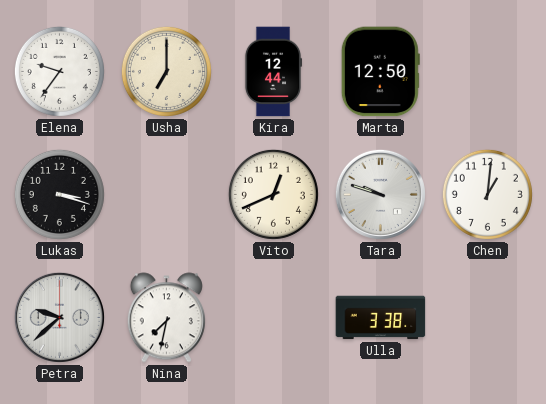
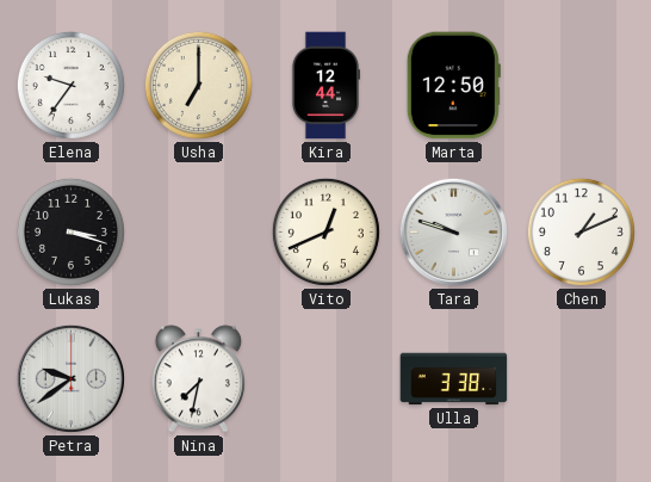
Chen: 1:01 -> 1:11 (581, 231)
Petra: 9:38 -> 9:39 (70, 378)
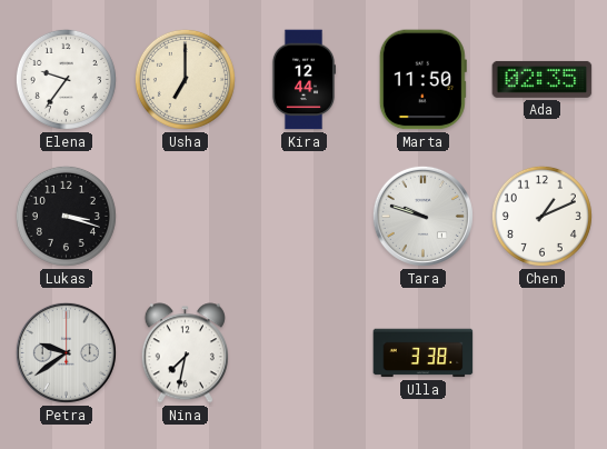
Marta: 12:50 -> 11:50 (422, 80)
Ada: none -> 02:35 (543, 79)
Vito: 12:41 -> none (325, 231)
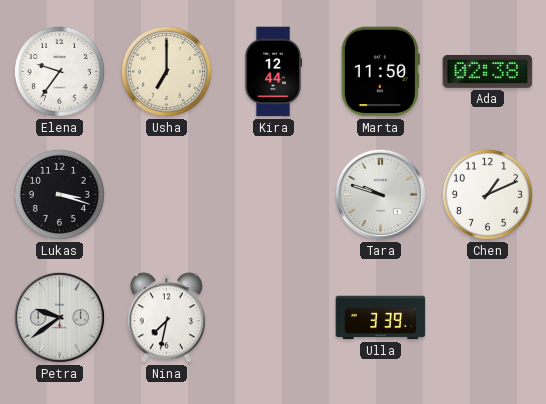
Ada: 02:35 -> 02:38 (488, 71)
Ulla: 3:38 -> 3:39 (381, 318)
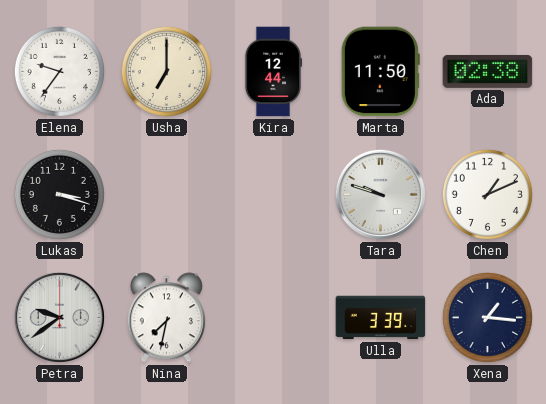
Xena: none -> 1:16 (487, 317)
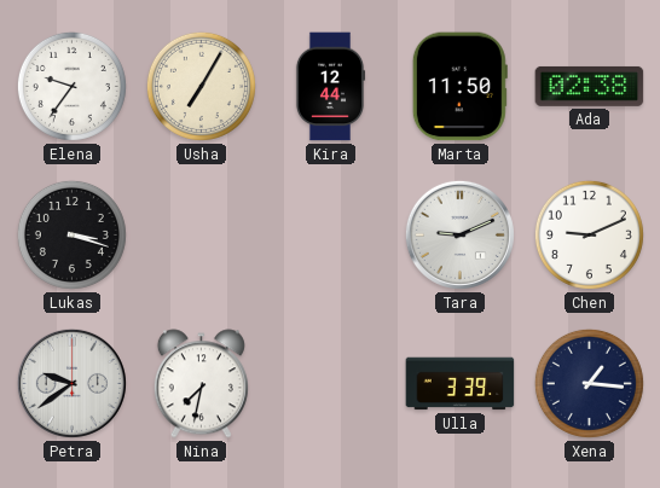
Usha: 7:00 -> 7:05 (201, 86)
Tara: 9:48 -> 9:11 (459, 234)
Chen: 1:11 -> 9:11 (589, 234)
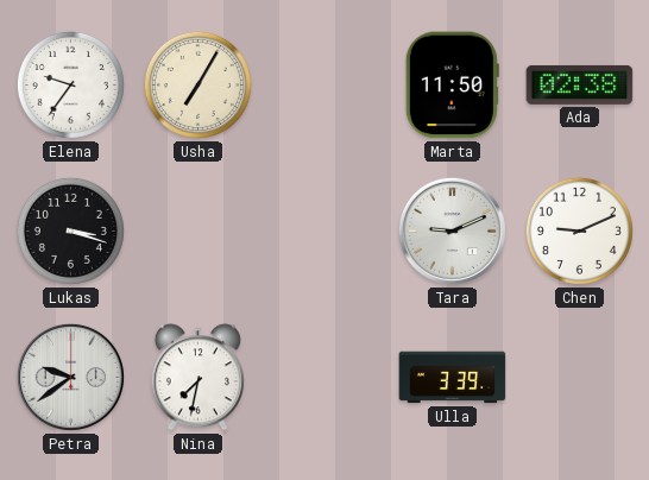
Kira: 12:44 -> none (330, 87)
Xena: 1:16 -> none (589, 383)
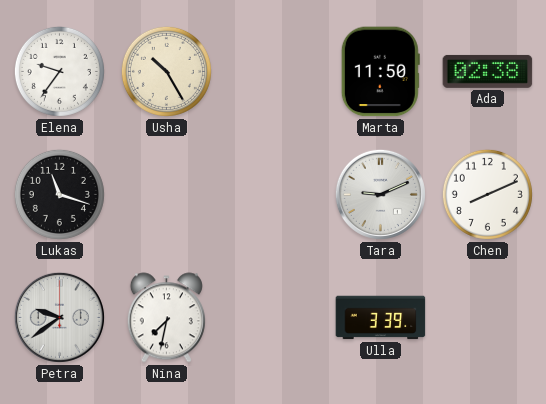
Usha: 7:05 -> 10:25 (166, 71)
Lukas: 3:18 -> 11:18 (59, 194)
Chen: 9:11 -> 8:11 (487, 194)
